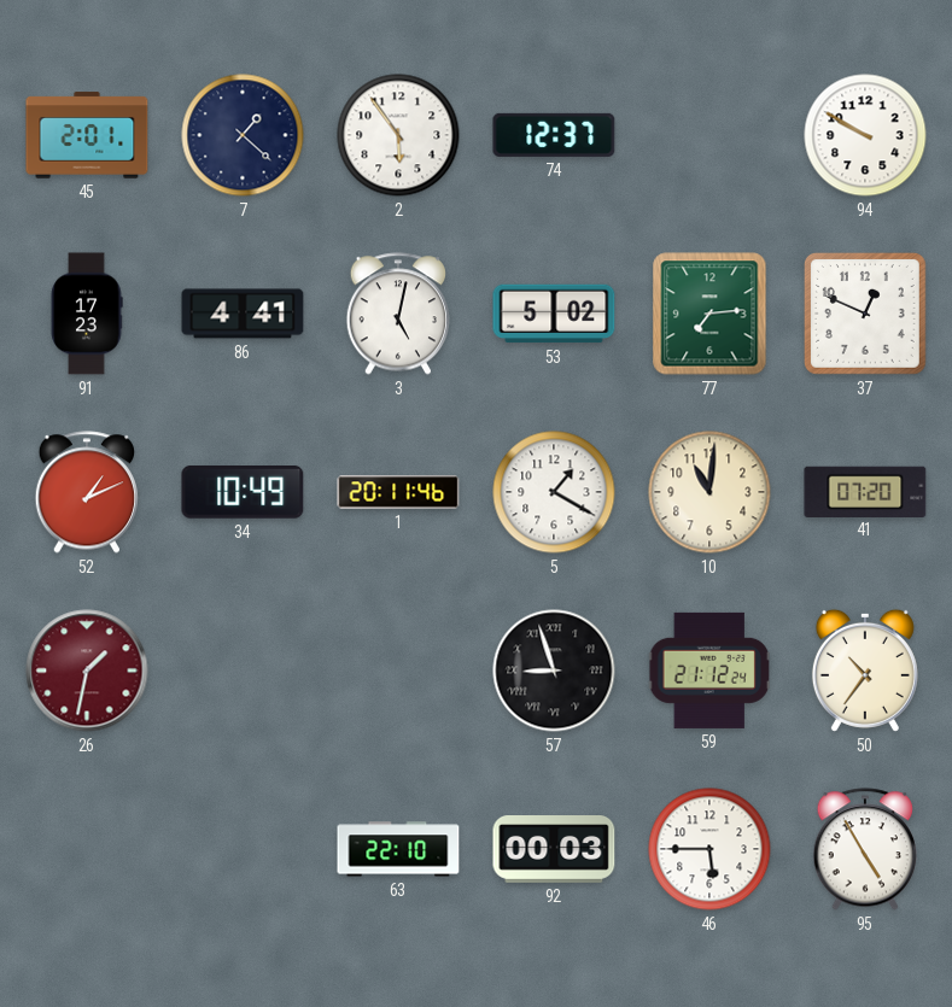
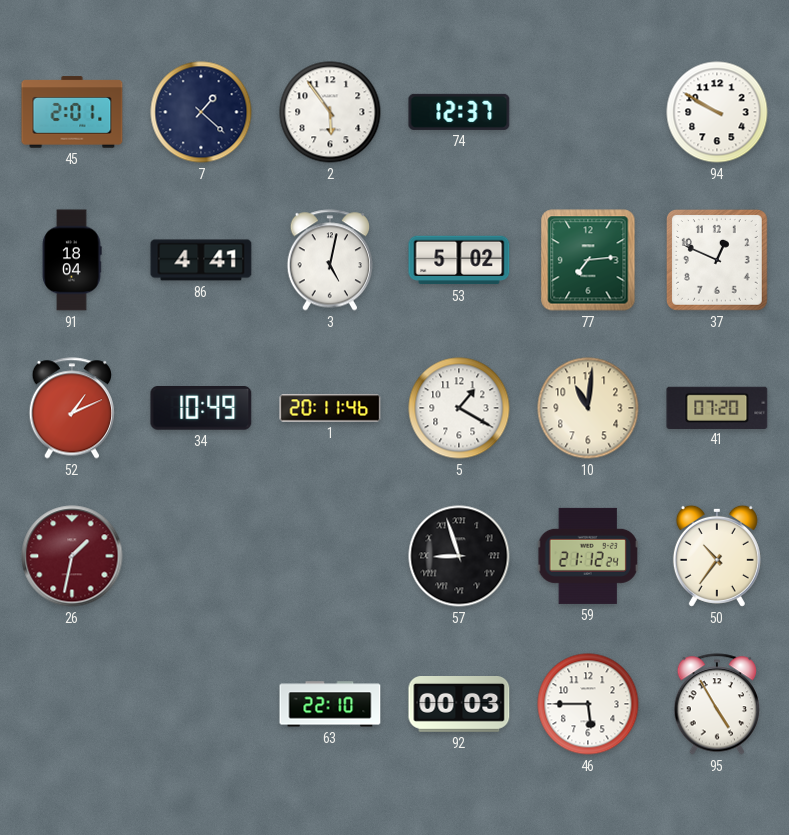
91: 17:23 -> 18:04 (72, 260)
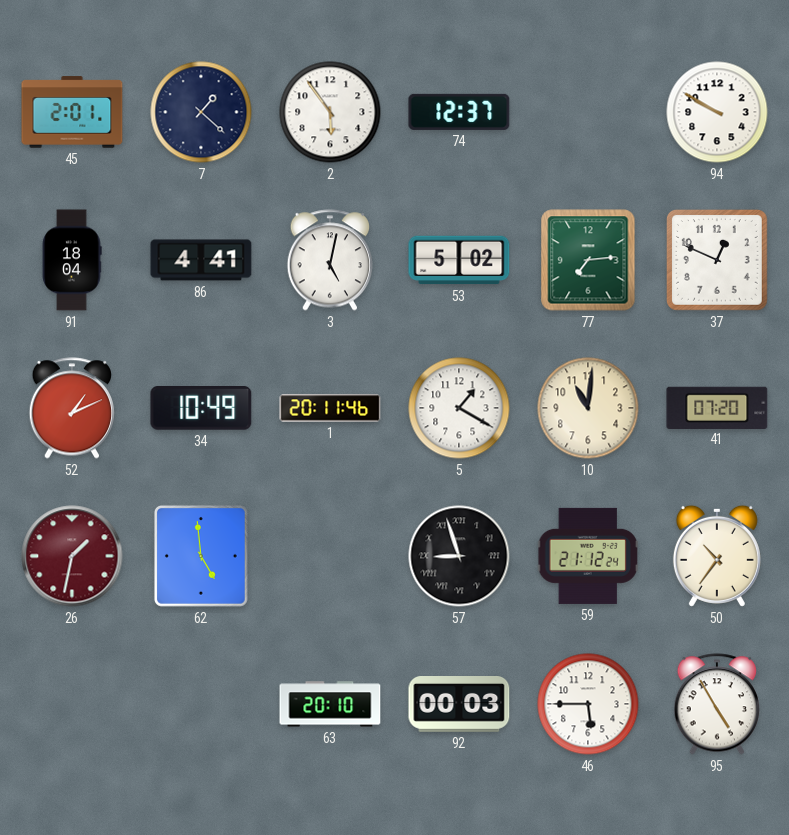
62: none -> 4:59 (201, 556)
63: 22:10 -> 20:10 (330, 704)
